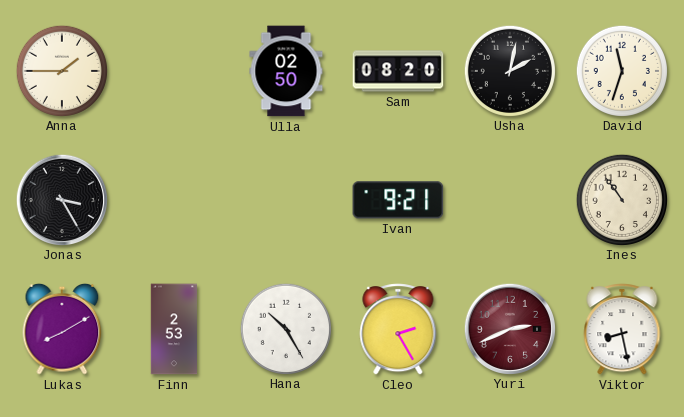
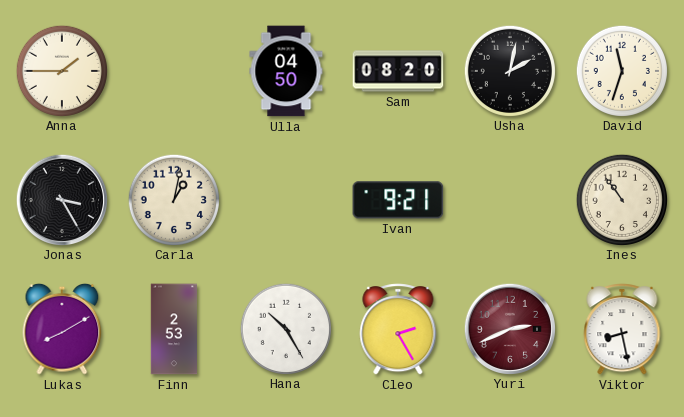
Ulla: 02:50 -> 04:50 (286, 71)
Carla: none -> 1:02 (173, 199)
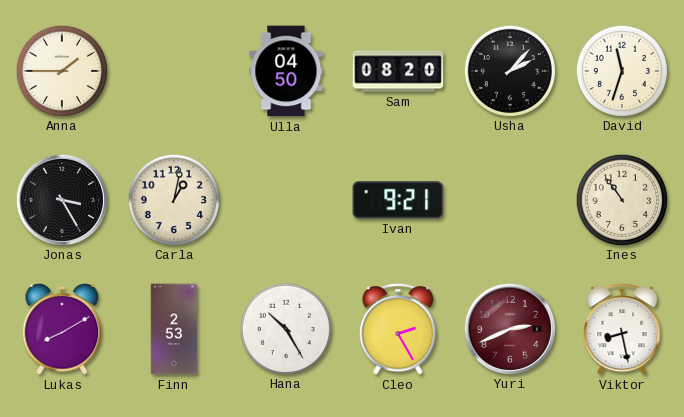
Usha: 2:02 -> 2:07 (509, 70)
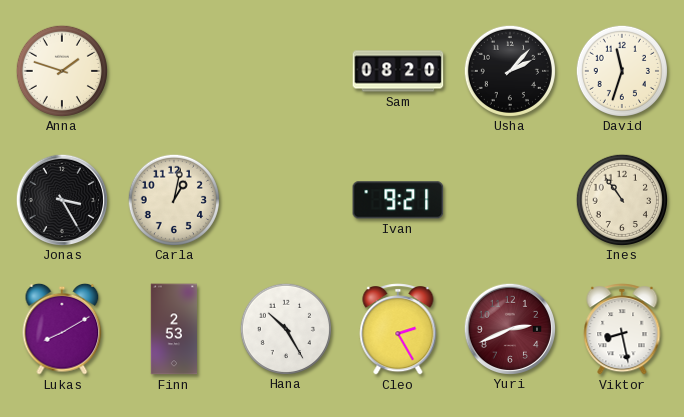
Anna: 1:45 -> 1:48 (61, 70)
Ulla: 04:50 -> none (286, 71)
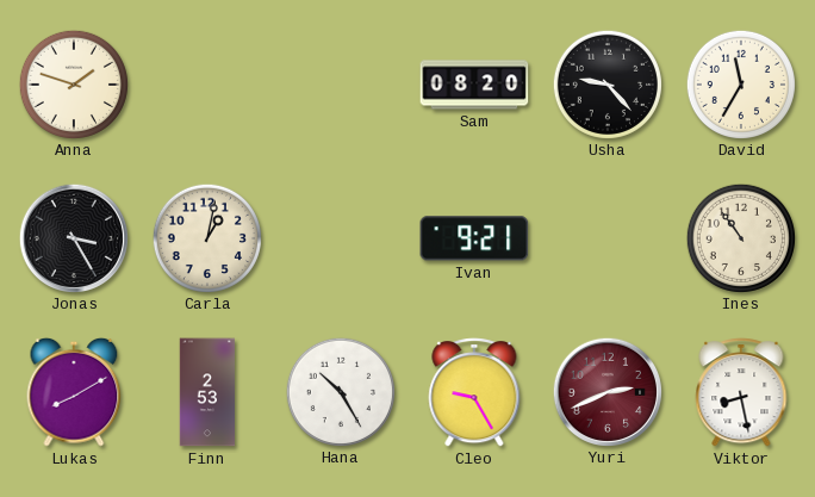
Usha: 2:07 -> 9:23 (606, 83)
David: 11:33 -> 11:35 (740, 83)
Cleo: 2:25 -> 9:25 (474, 392)
